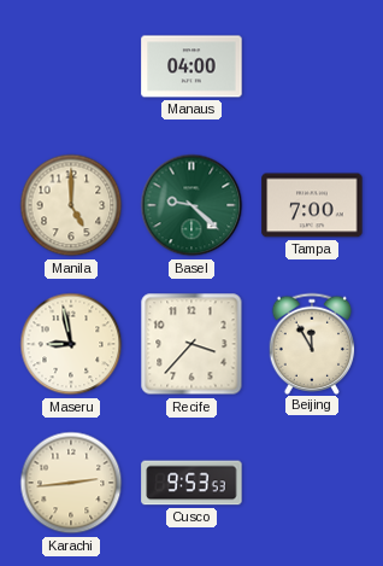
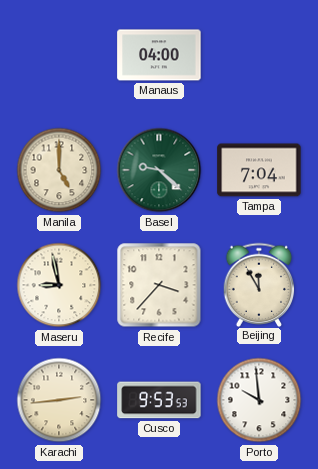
Tampa: 7:00 -> 7:04 (259, 170)
Porto: none -> 9:59 (259, 400)
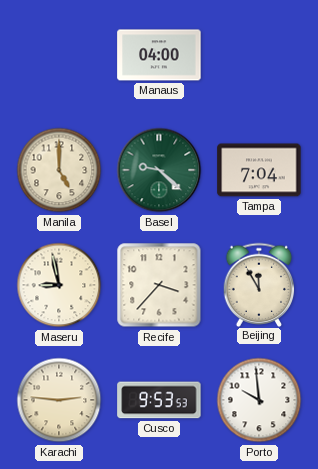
Karachi: 2:44 -> 2:46 (59, 400)
